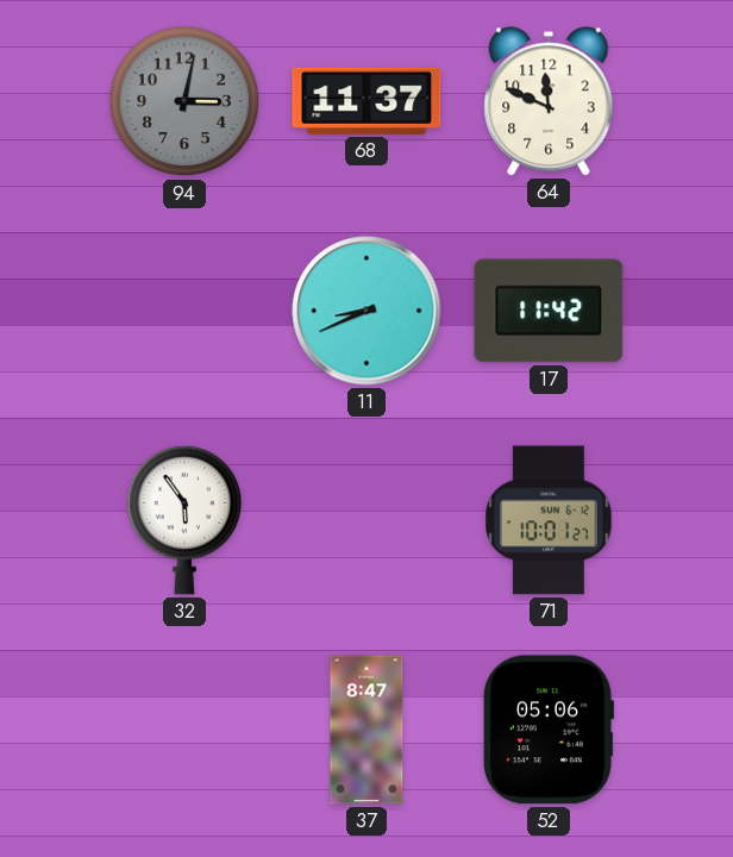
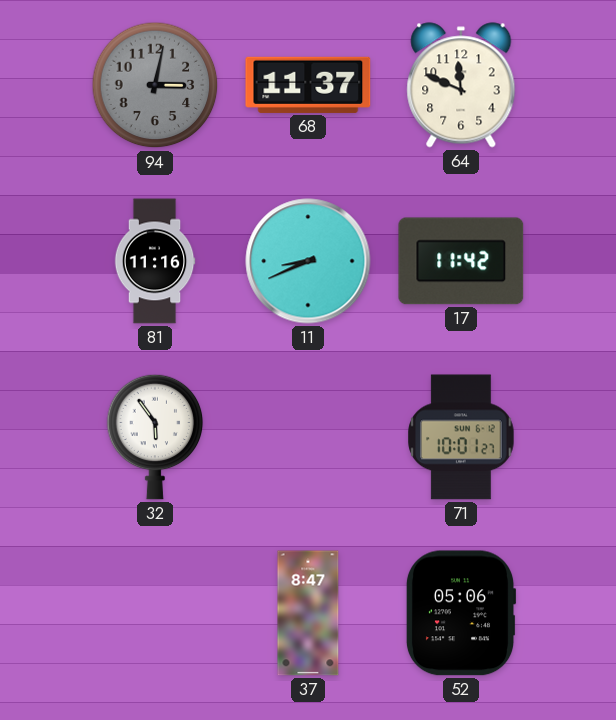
81: none -> 11:16 (155, 261)
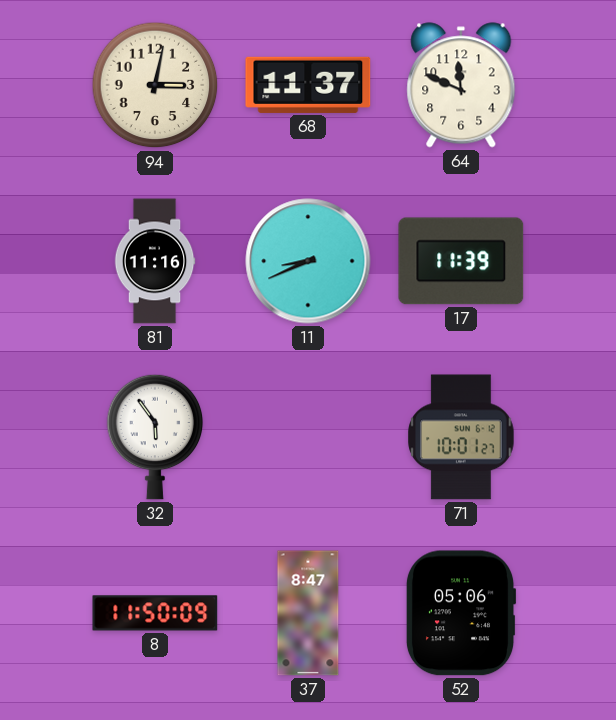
94 dial: grey -> cream (155, 85)
17: 11:42 -> 11:39 (461, 261)
8: none -> 11:50 (155, 613)
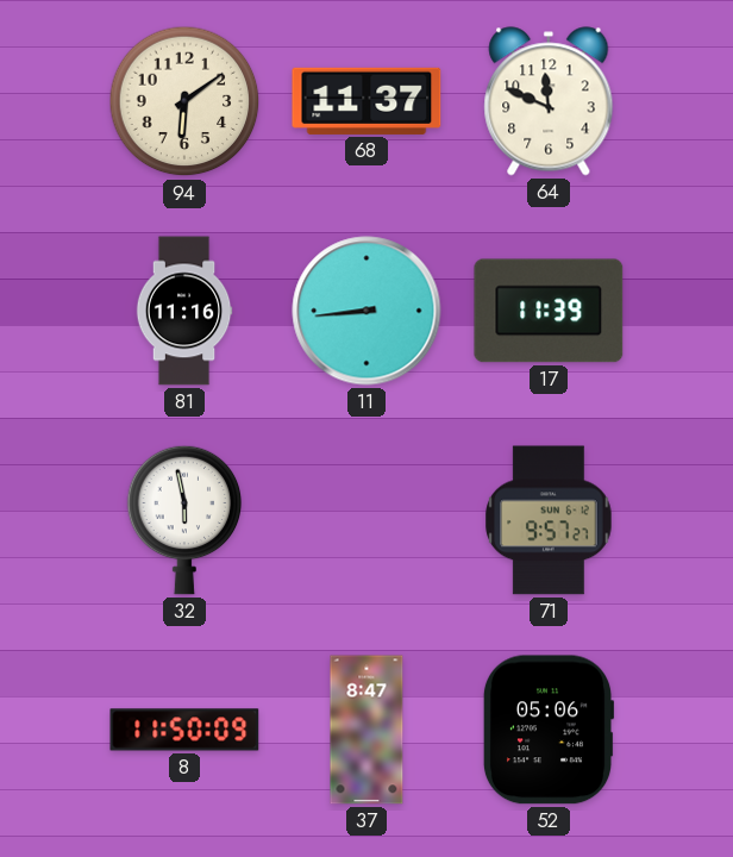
94: 3:02 -> 6:09 (184, 101)
11: 8:41 -> 8:44 (366, 311)
32: 5:54 -> 5:58 (184, 520)
71: 10:01 -> 9:57 (549, 520)
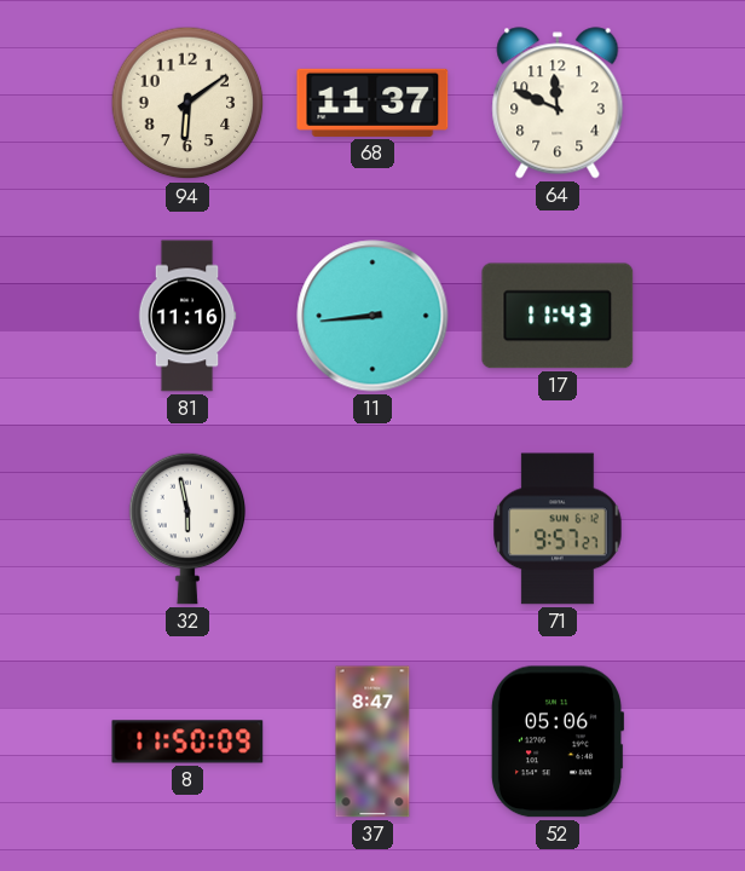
17: 11:39 -> 11:43 (558, 316)
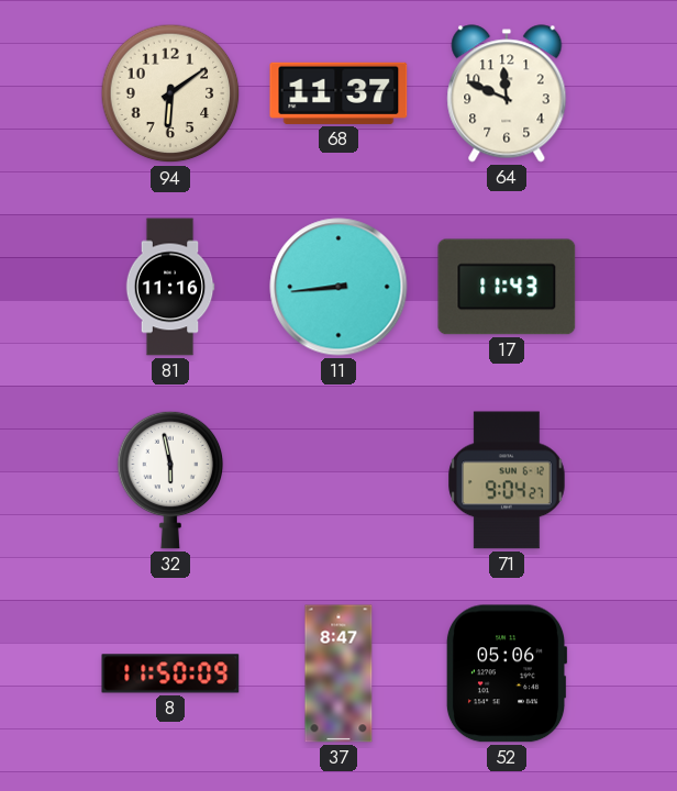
71: 9:57 -> 9:04 (507, 480)
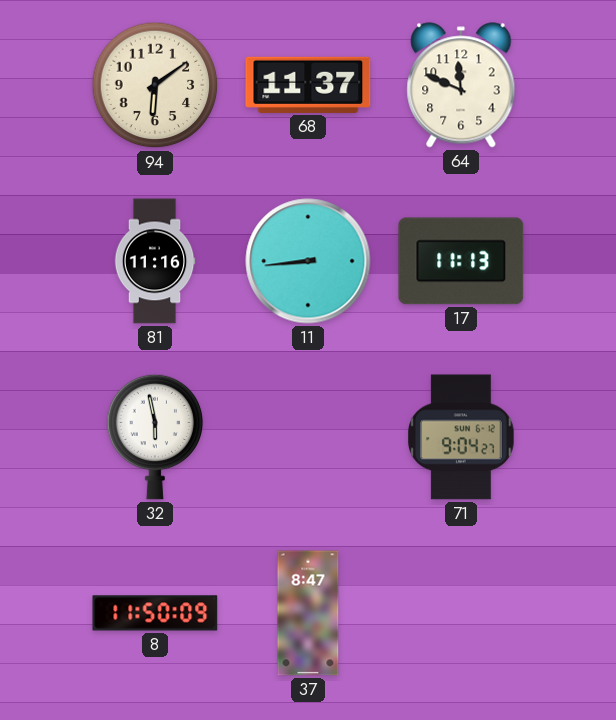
17: 11:43 -> 11:13 (461, 261)
52: 05:06 -> none (507, 673)
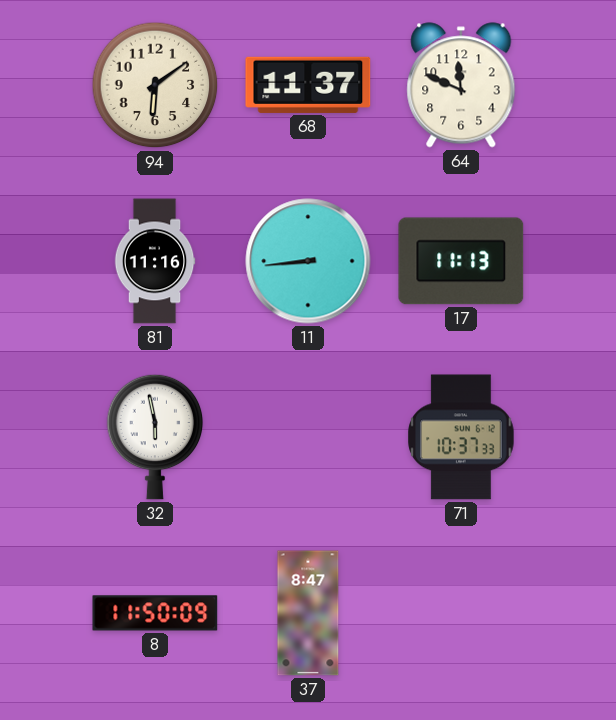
71: 9:04 -> 10:37 (461, 437)
